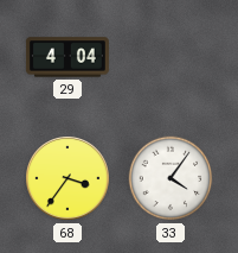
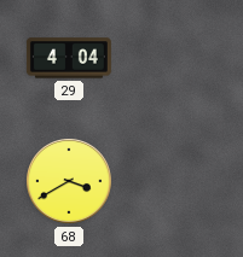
68: 3:36 -> 3:40 (70, 182)
33: 4:06 -> none (171, 178)
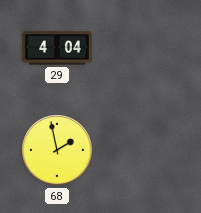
68: 3:40 -> 1:58 (58, 151)
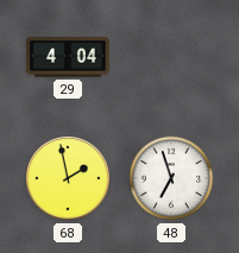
48: none -> 6:57 (171, 178)
